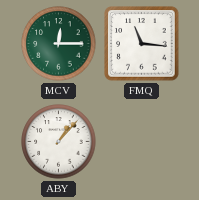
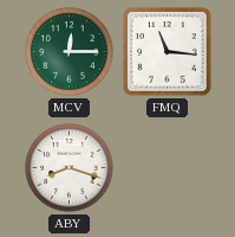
ABY: 1:07 -> 8:18 (70, 168)
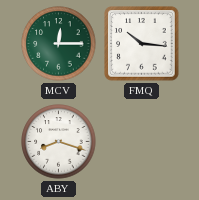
FMQ: 11:16 -> 10:16 (142, 44)
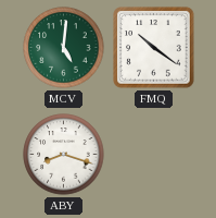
MCV: 12:15 -> 5:01 (64, 48)
FMQ: 10:16 -> 10:21 (154, 48)
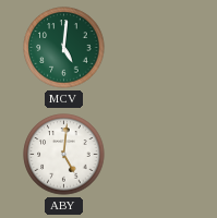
FMQ: 10:21 -> none (154, 48)
ABY: 8:18 -> 5:01 (64, 155)
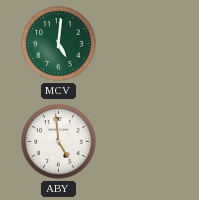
ABY: 5:01 -> 4:59 (59, 142)
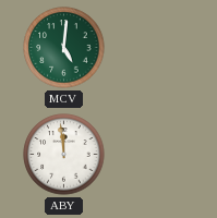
ABY: 4:59 -> 11:59 (64, 155)
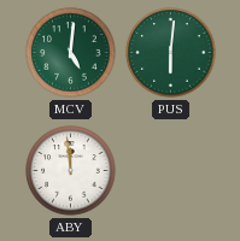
PUS: none -> 6:01 (171, 53)
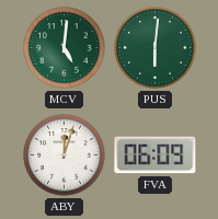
ABY: 11:59 -> 12:03 (65, 155)
FVA: none -> 06:09 (156, 155)
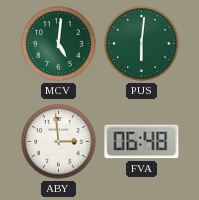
ABY: 12:03 -> 2:59 (59, 142)
FVA: 06:09 -> 06:48 (142, 142)
